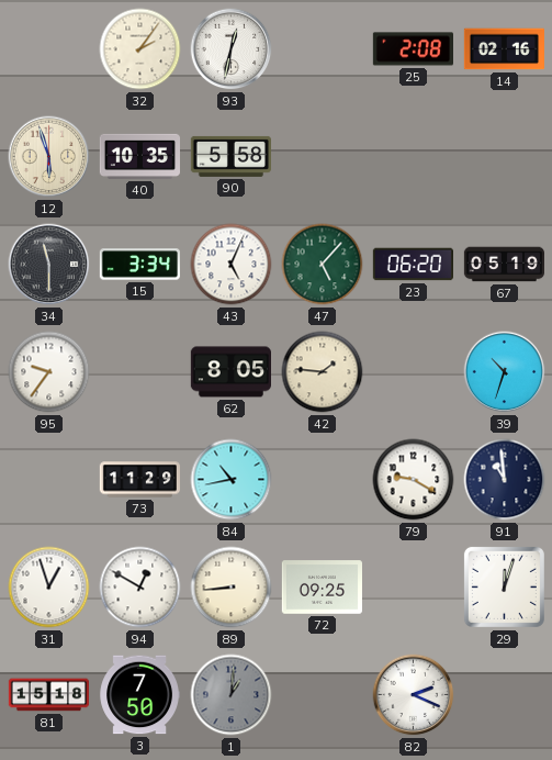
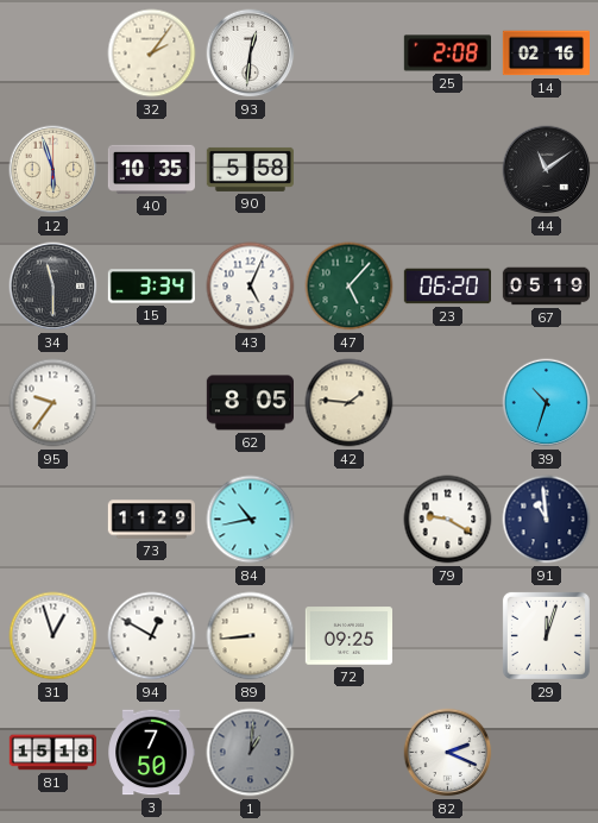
93: 12:32 -> 12:31 (251, 54)
44: none -> 11:09 (547, 170)
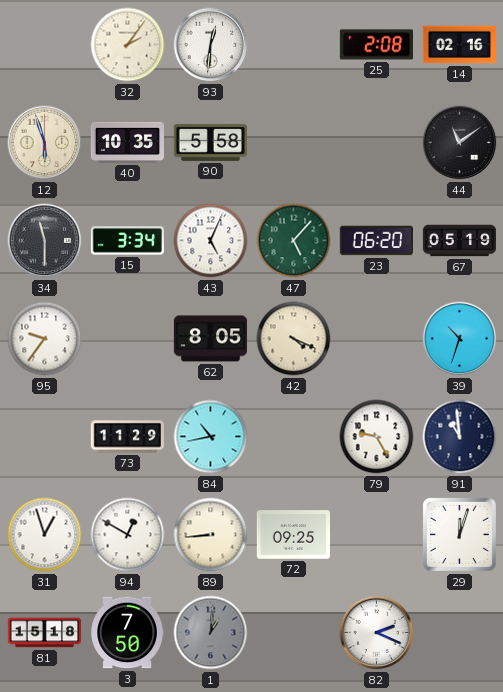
42: 1:46 -> 4:19 (294, 339)
79: 9:20 -> 9:25 (377, 437)
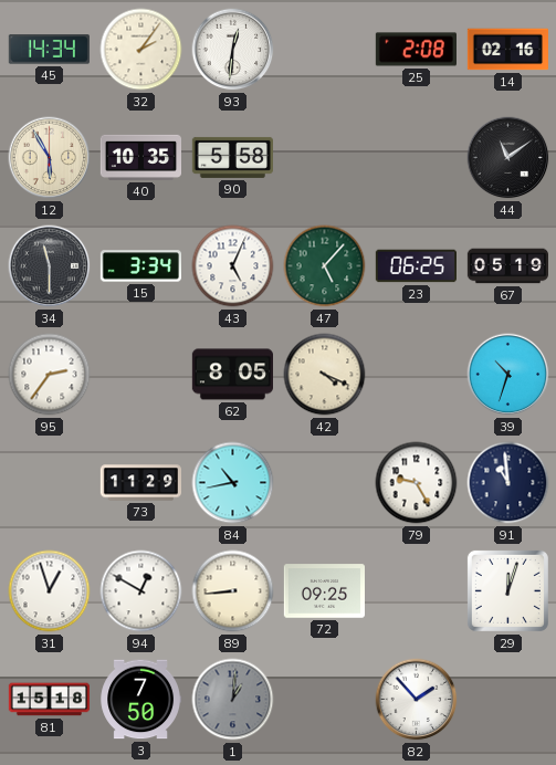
45: none -> 14:34 (49, 50)
12: 5:57 -> 5:55 (50, 158)
23: 06:20 -> 06:25 (416, 266)
95: 9:36 -> 2:36 (50, 375)
82: 2:19 -> 1:53 (417, 700)
